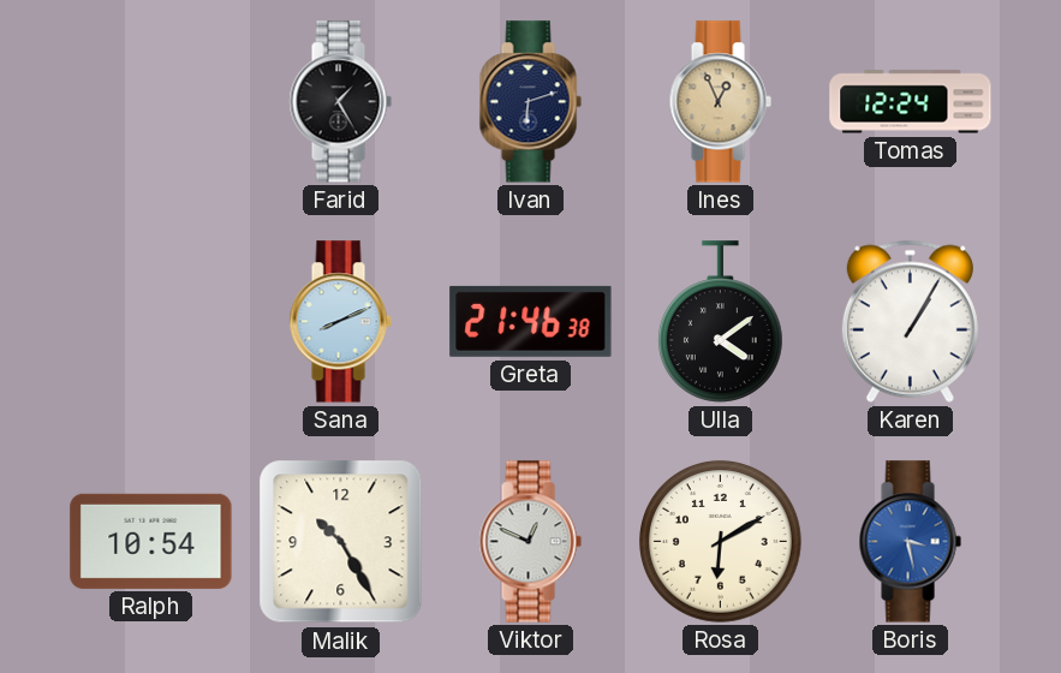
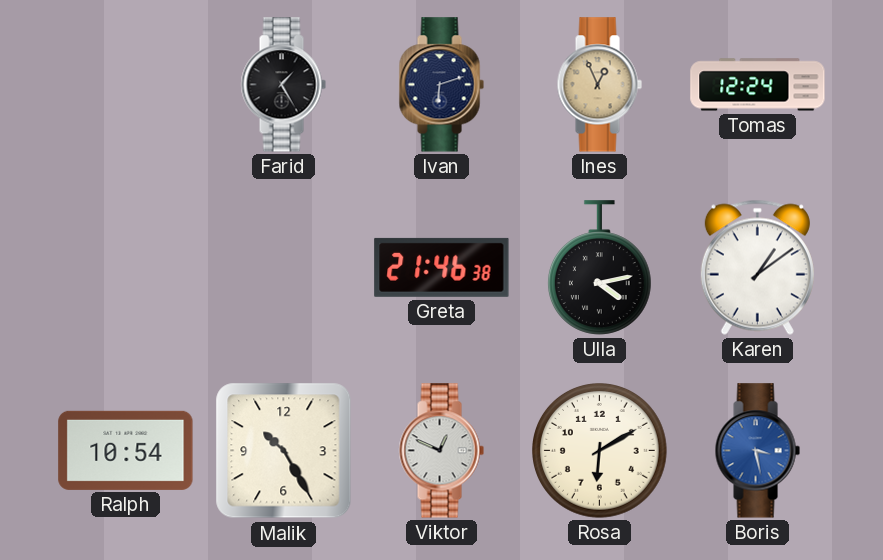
Sana: 8:11 -> none (340, 322)
Ulla: 4:09 -> 4:13 (599, 268)
Karen: 1:05 -> 1:09 (757, 267)
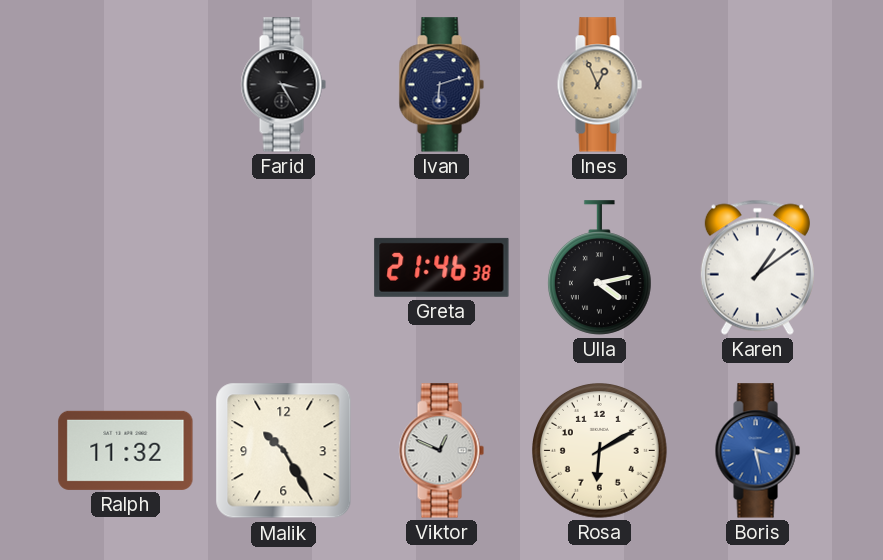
Farid: 1:25 -> 3:25 (283, 85)
Tomas: 12:24 -> none (758, 85)
Ralph: 10:54 -> 11:32 (126, 450)
